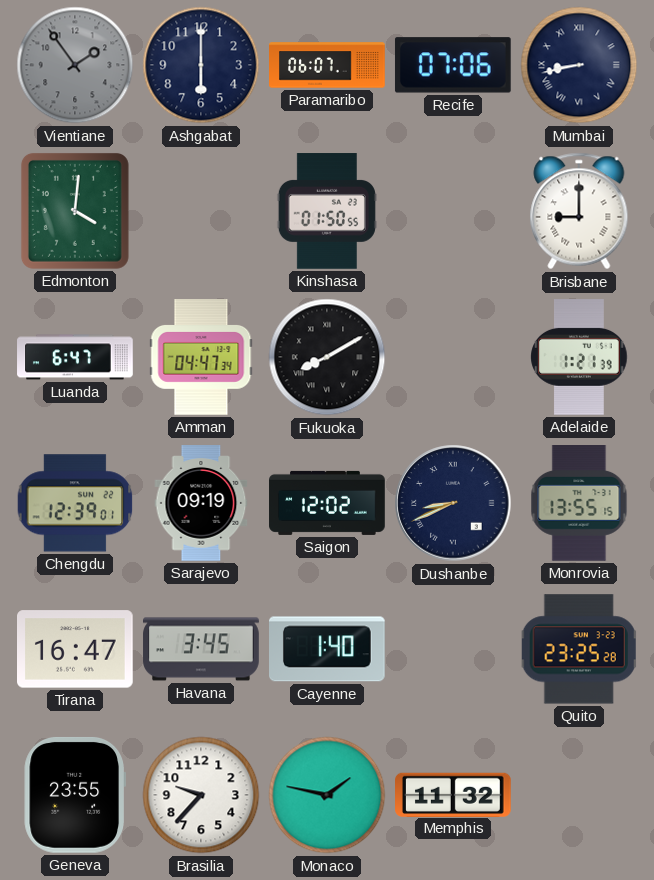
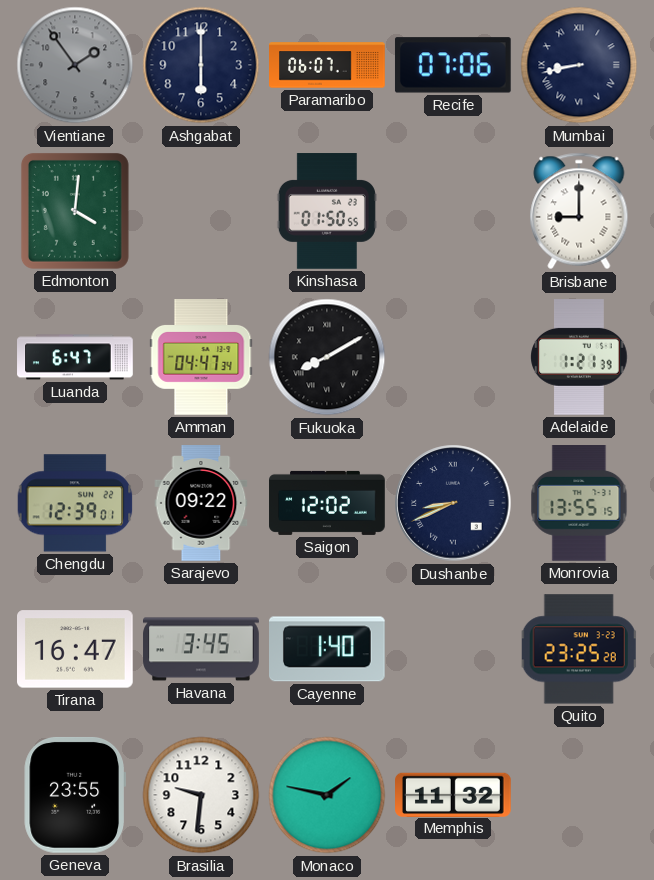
Sarajevo: 09:19 -> 09:22 (201, 503)
Brasilia: 9:37 -> 9:31 (201, 795)
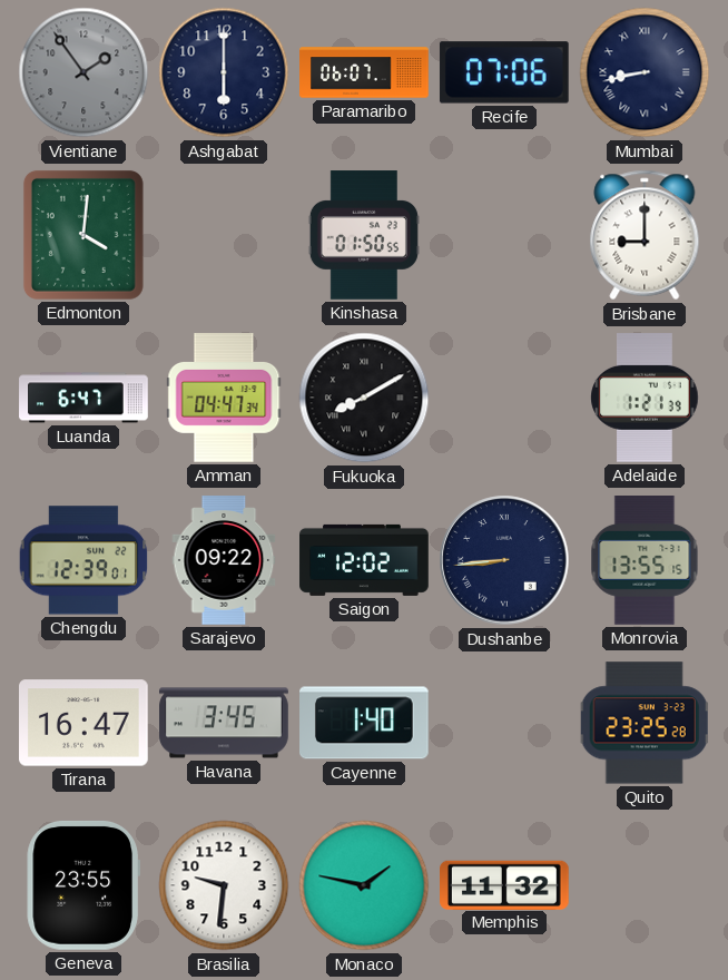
Dushanbe: 8:41 -> 8:44 (504, 560)
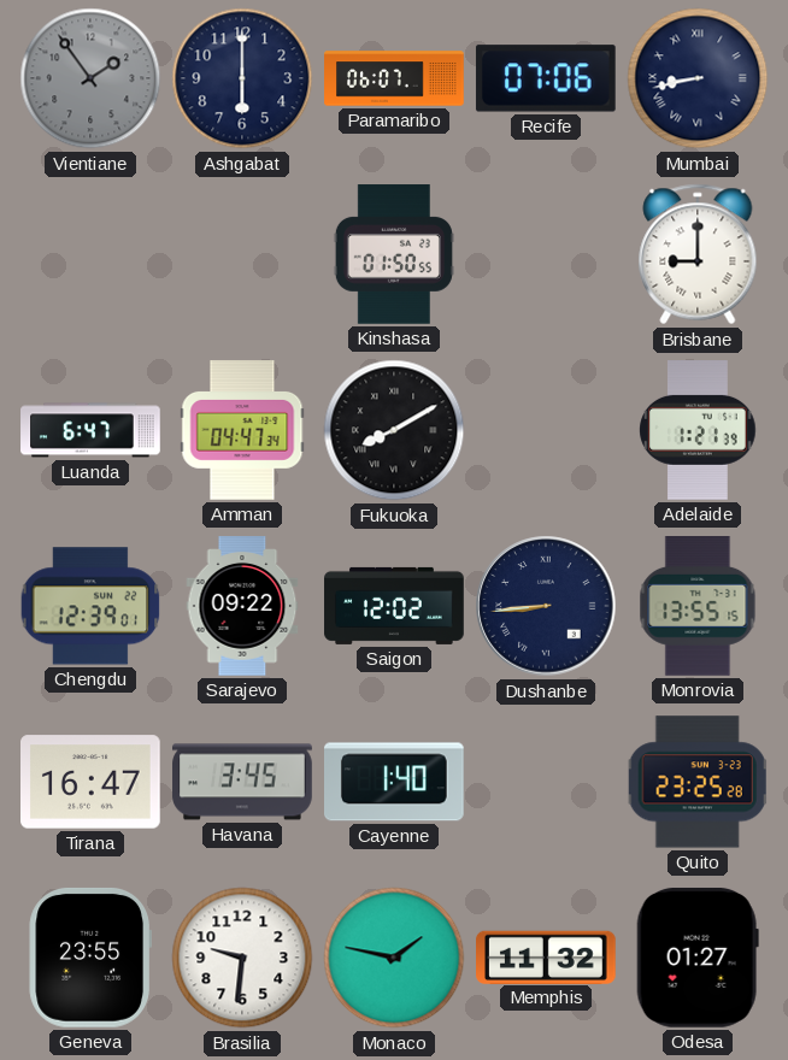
Edmonton: 4:01 -> none (83, 235)
Odesa: none -> 01:27 (698, 958)
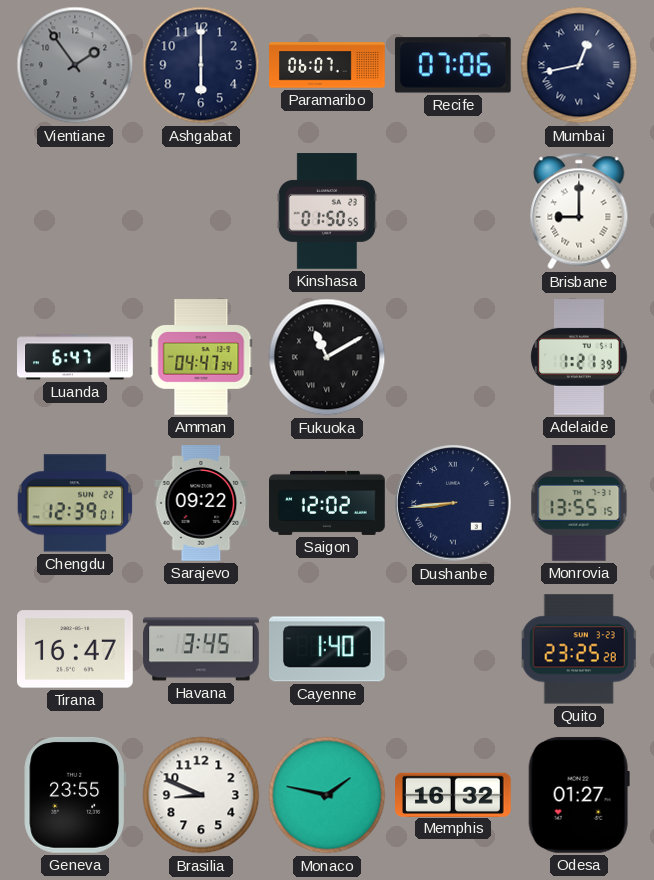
Mumbai: 8:43 -> 12:43 (579, 65)
Fukuoka: 8:10 -> 11:10 (327, 357)
Brasilia: 9:31 -> 8:49 (201, 795)
Memphis: 11:32 -> 16:32 (454, 794)
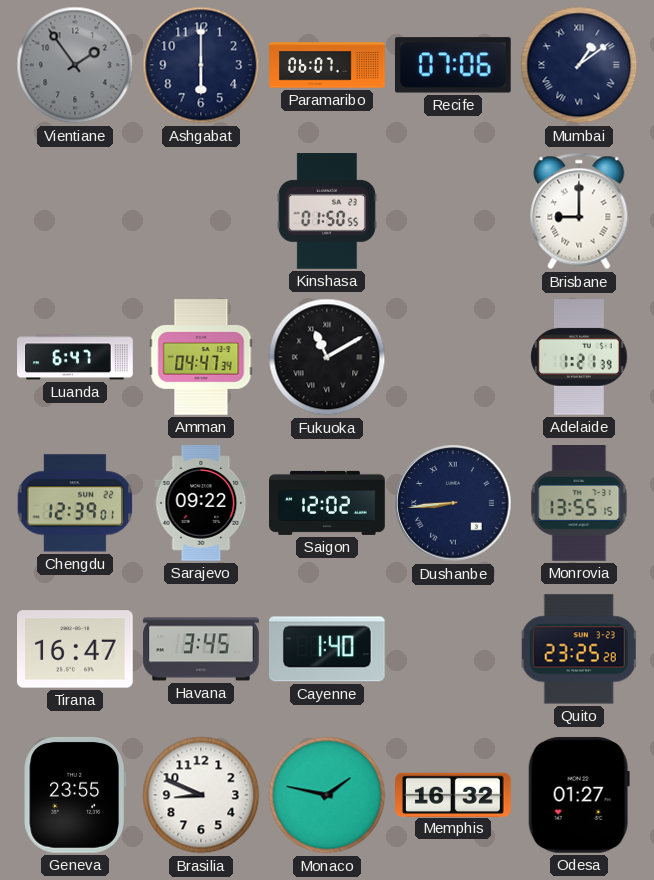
Mumbai: 12:43 -> 1:09 (579, 65)
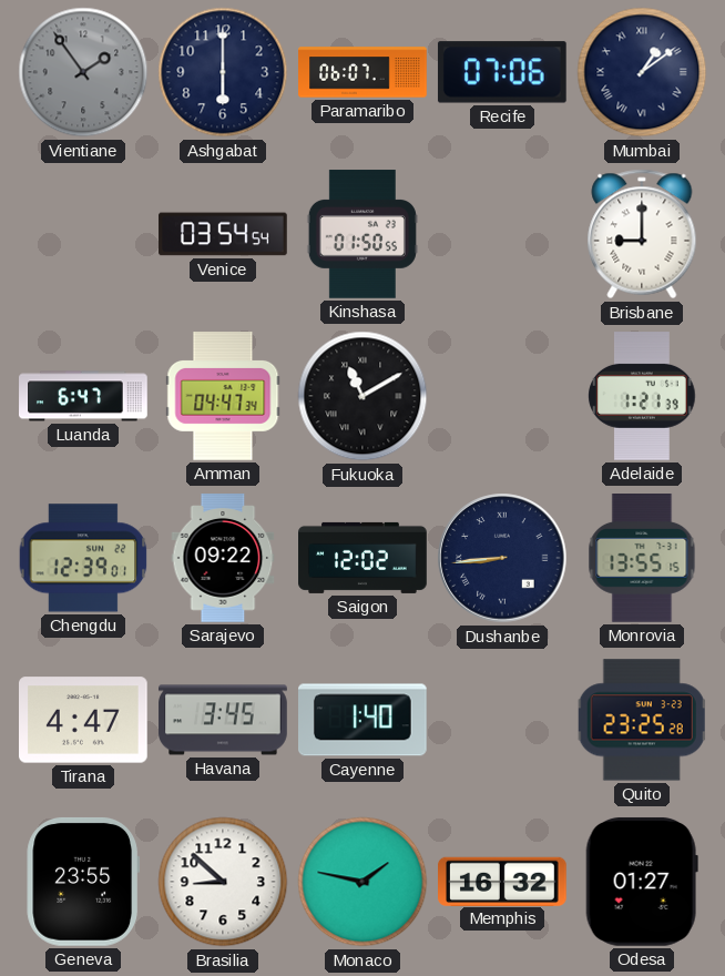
Venice: none -> 03:54 (223, 234)
Tirana: 16:47 -> 4:47 (84, 720)
Brasilia: 8:49 -> 8:52 (223, 882)
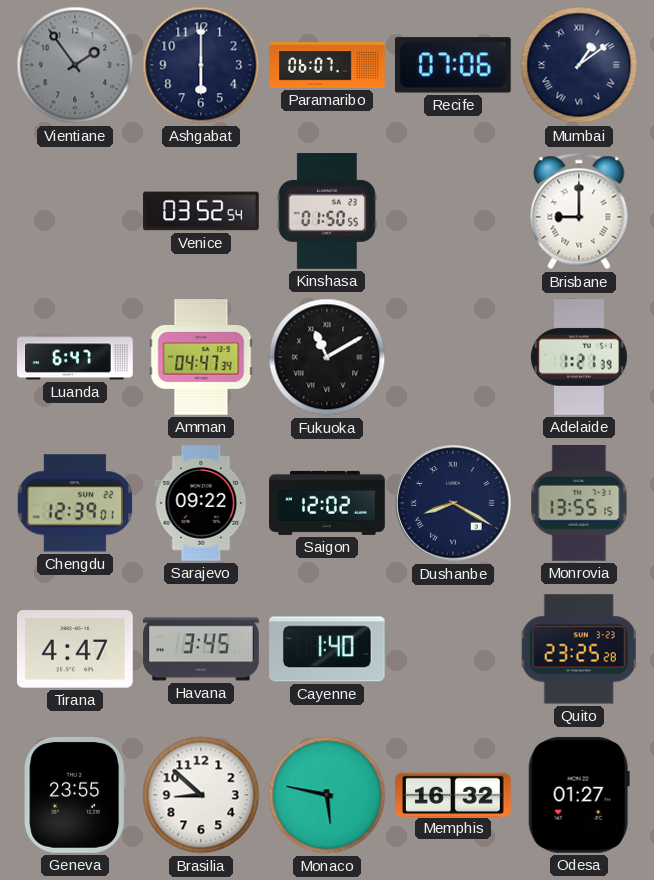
Venice: 03:54 -> 03:52 (201, 211)
Dushanbe: 8:44 -> 8:20 (453, 503)
Monaco: 1:47 -> 5:47 (327, 795)
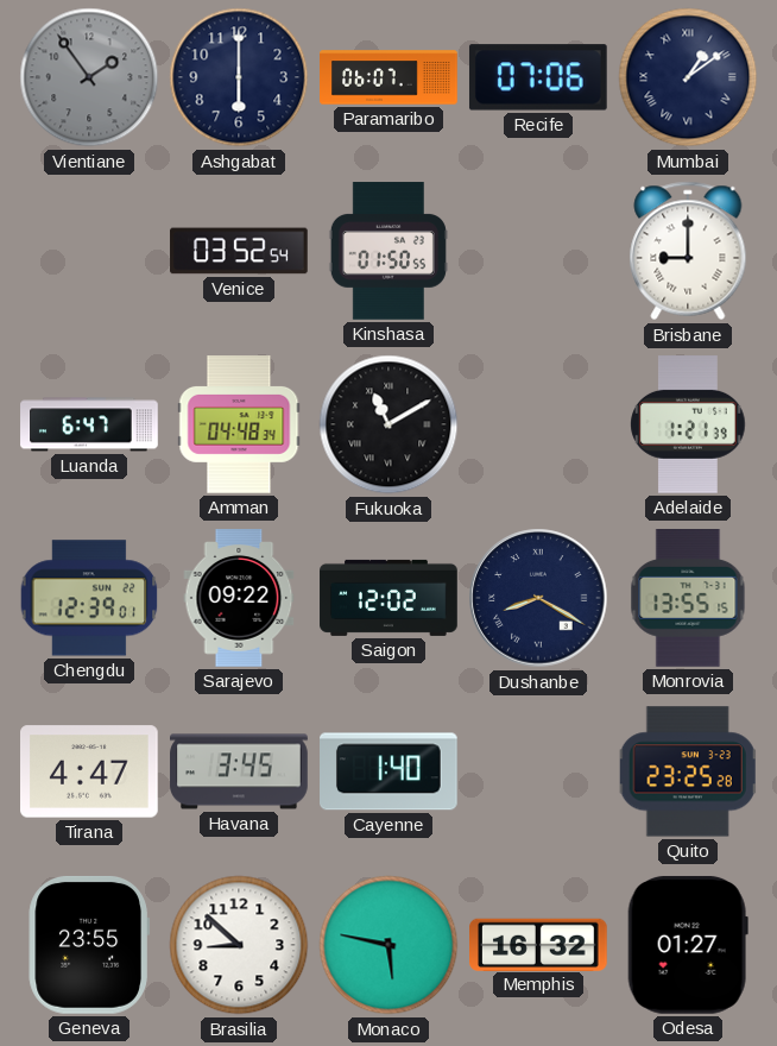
Amman: 04:47 -> 04:48 (239, 424)
